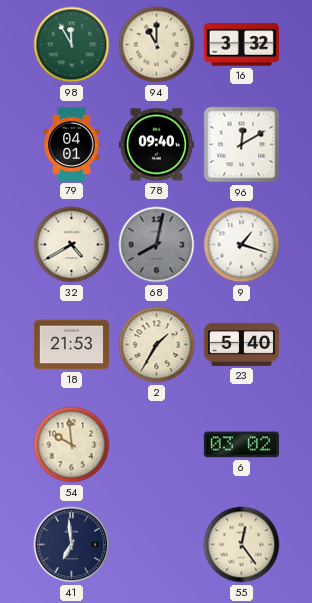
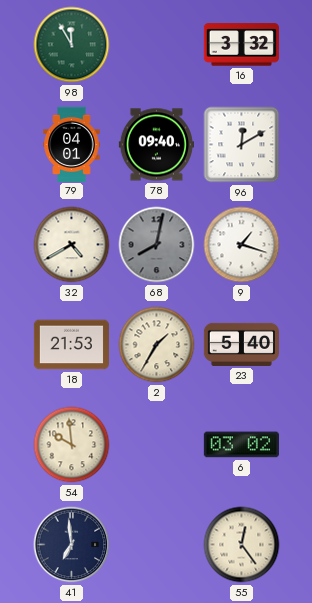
94: 11:00 -> none (157, 45)
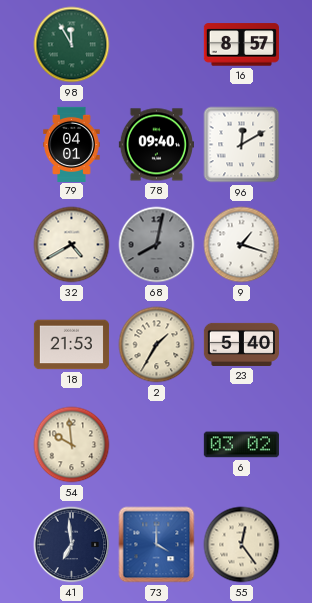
16: 3:32 -> 8:57 (241, 45)
73: none -> 4:00 (157, 545)
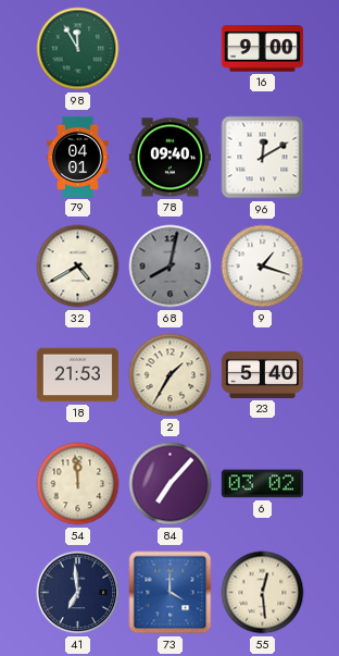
16: 8:57 -> 9:00 (262, 49)
54: 9:59 -> 11:59 (78, 484)
84: none -> 7:07 (171, 484)
55: 12:24 -> 12:29 (263, 593)
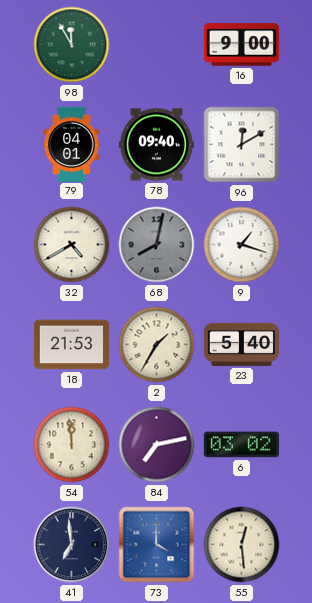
84: 7:07 -> 7:13 (157, 445)
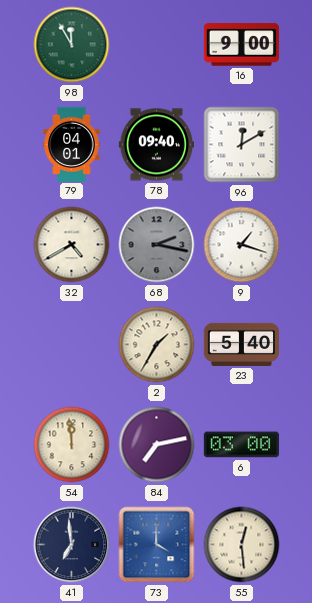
68: 8:02 -> 2:17 (157, 245)
18: 21:53 -> none (71, 345)
6: 03:02 -> 03:00 (241, 445)
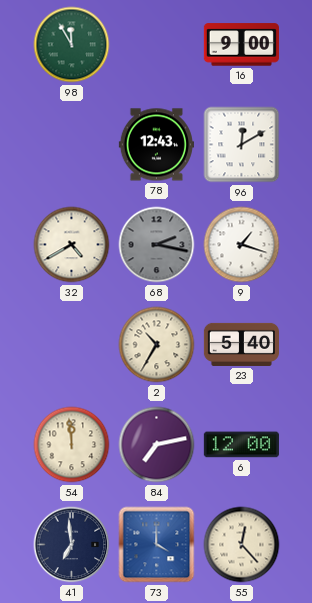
79: 04:01 -> none (72, 144)
78: 09:40 -> 12:43 (156, 145)
2: 1:35 -> 10:35 (157, 345)
6: 03:00 -> 12:00 (241, 445)
55: 12:29 -> 12:23 (242, 545)
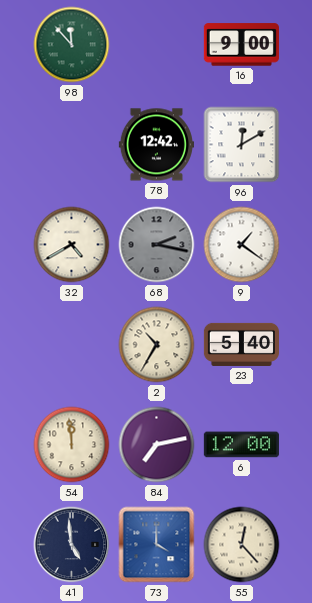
98: 11:55 -> 11:53 (72, 45)
78: 12:43 -> 12:42 (156, 145)
9: 1:18 -> 1:21 (242, 245)
41: 6:59 -> 4:59 (72, 545)
